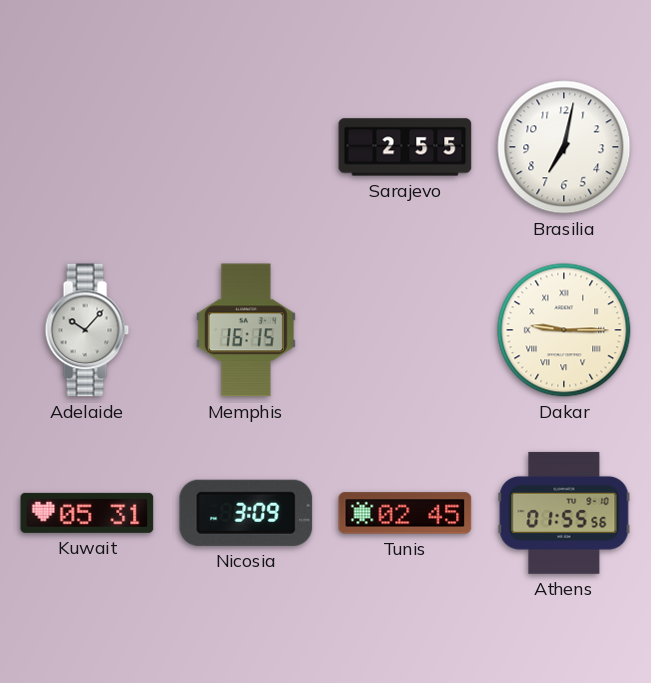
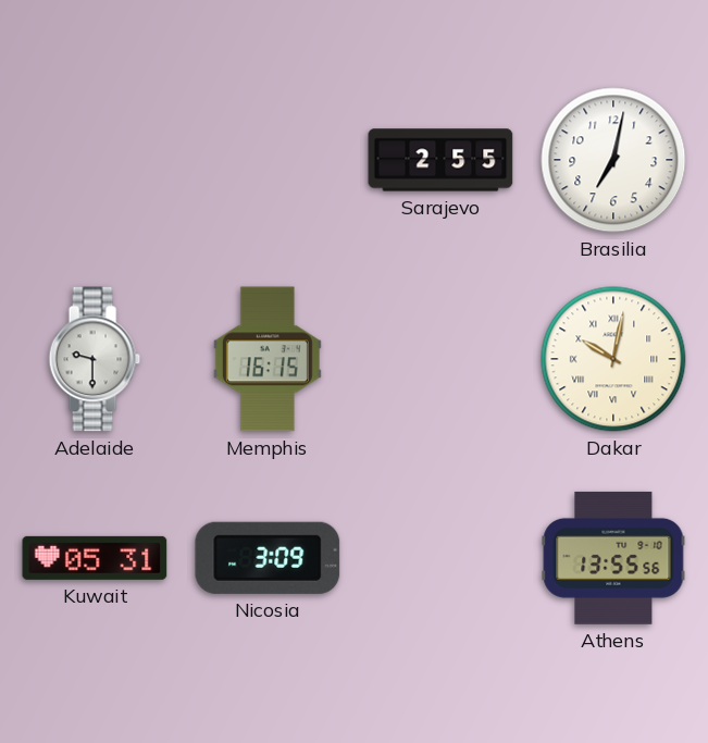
Adelaide: 10:07 -> 9:30 (95, 359)
Dakar: 9:15 -> 10:02 (613, 359)
Tunis: 02:45 -> none (405, 513)
Athens: 01:55 -> 13:55 (613, 558)
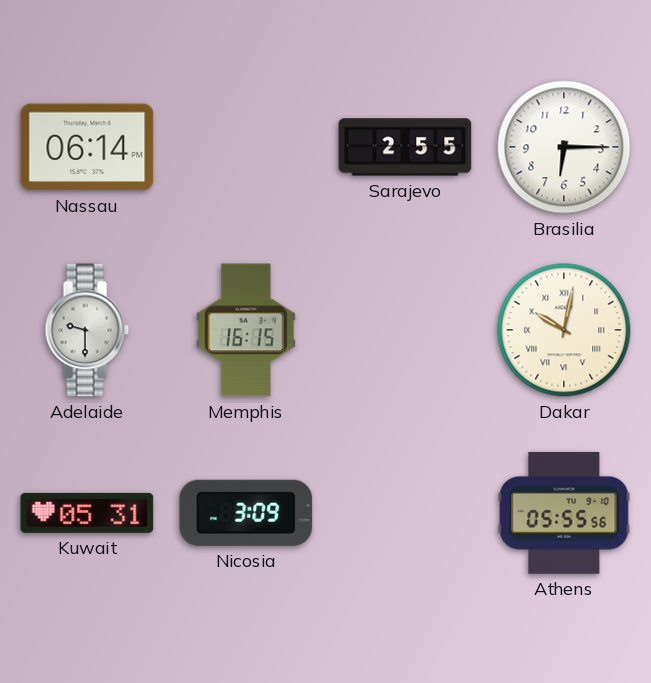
Nassau: none -> 06:14 (87, 147)
Brasilia: 7:02 -> 6:15 (564, 147)
Athens: 13:55 -> 05:55 (564, 513)
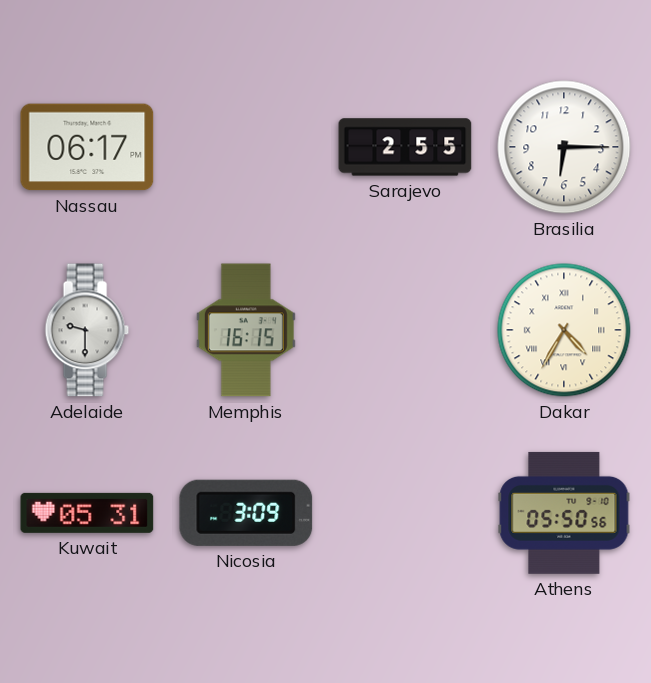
Nassau: 06:14 -> 06:17 (87, 147)
Dakar: 10:02 -> 4:35 (564, 330)
Athens: 05:55 -> 05:50 (564, 513)
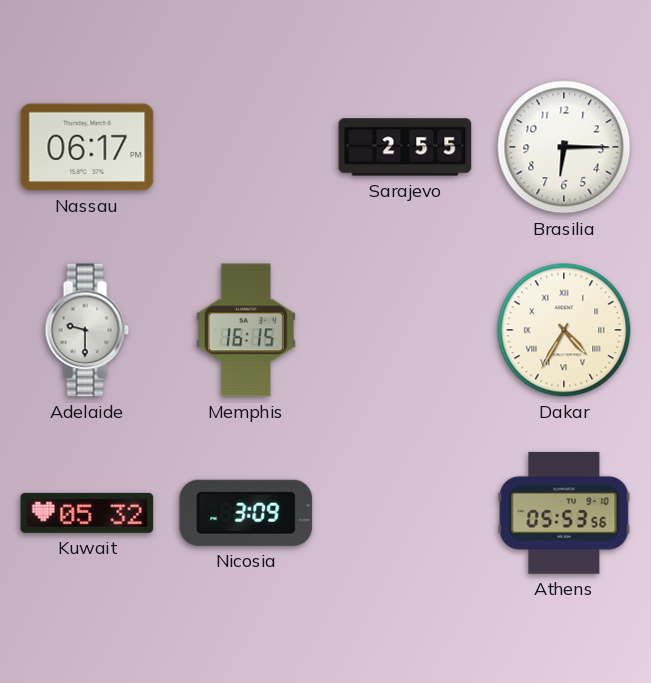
Kuwait: 05:31 -> 05:32 (87, 513)
Athens: 05:50 -> 05:53 (564, 513)
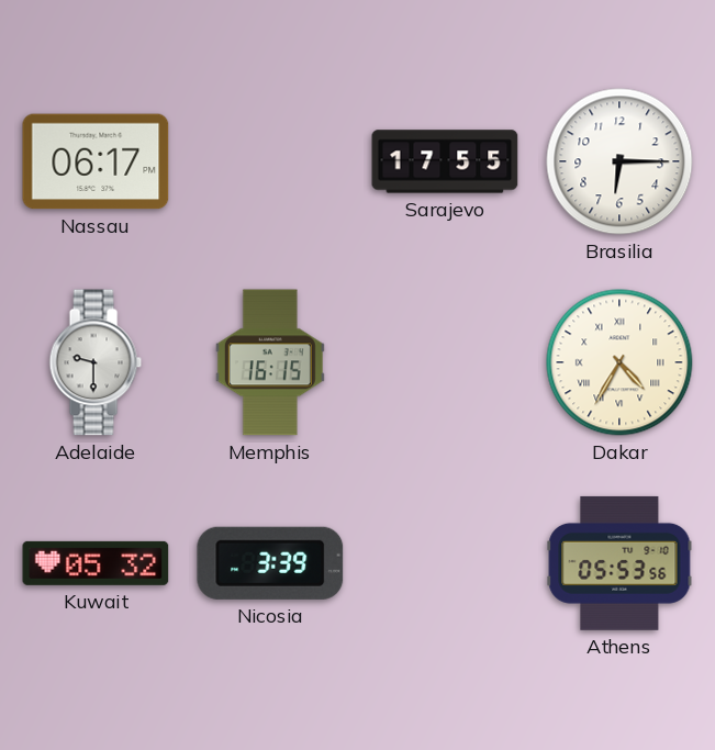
Sarajevo: 2:55 -> 17:55 (445, 161)
Nicosia: 3:09 -> 3:39 (270, 563)
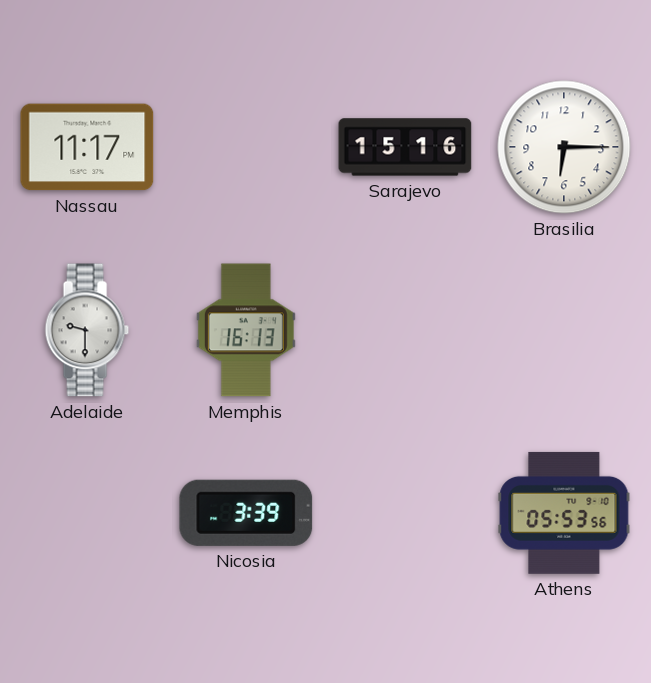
Nassau: 06:17 -> 11:17 (87, 147)
Sarajevo: 17:55 -> 15:16 (405, 147)
Memphis: 16:15 -> 16:13 (246, 330)
Dakar: 4:35 -> none (619, 362)
Kuwait: 05:32 -> none (96, 563)
